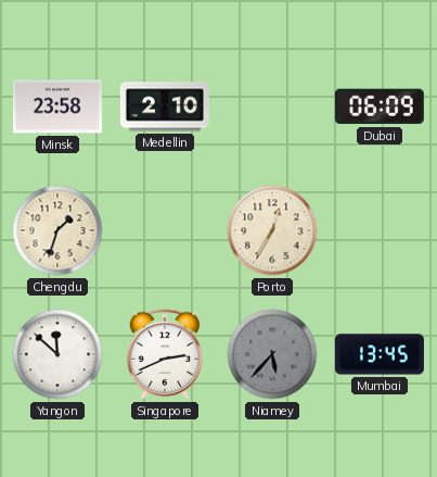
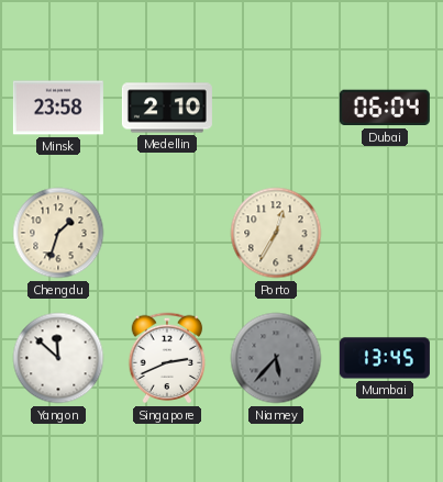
Dubai: 06:09 -> 06:04 (385, 108)
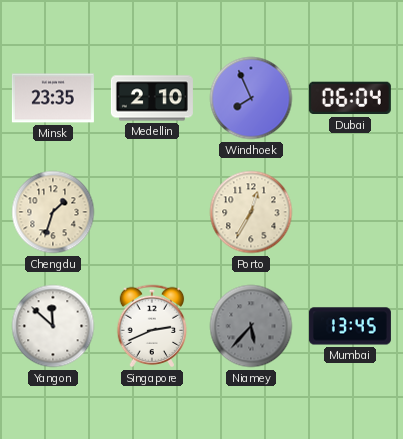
Minsk: 23:58 -> 23:35 (53, 98)
Windhoek: none -> 7:56 (251, 98)
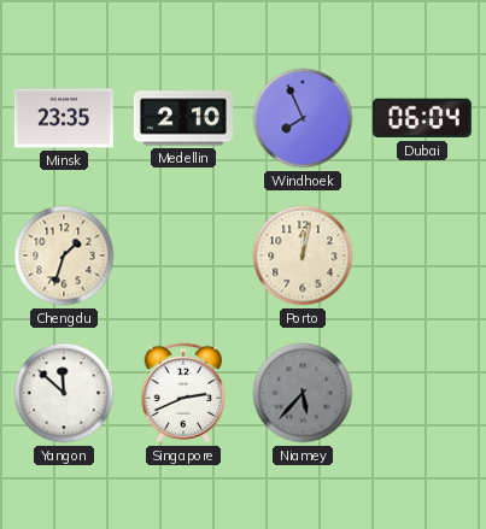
Porto: 12:35 -> 12:02 (303, 255)
Mumbai: 13:45 -> none (350, 326)
